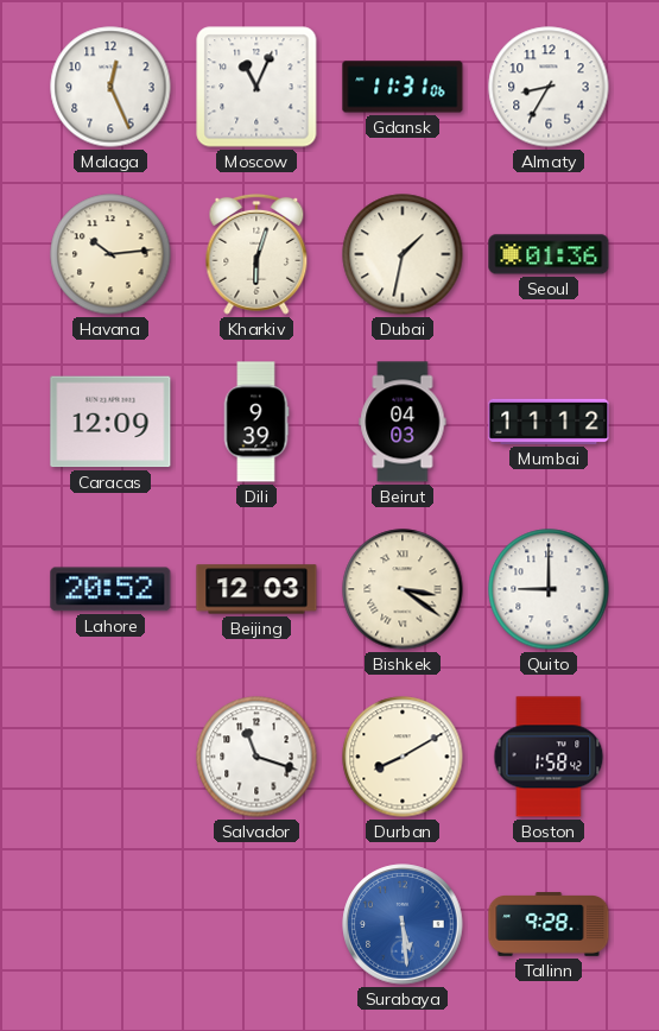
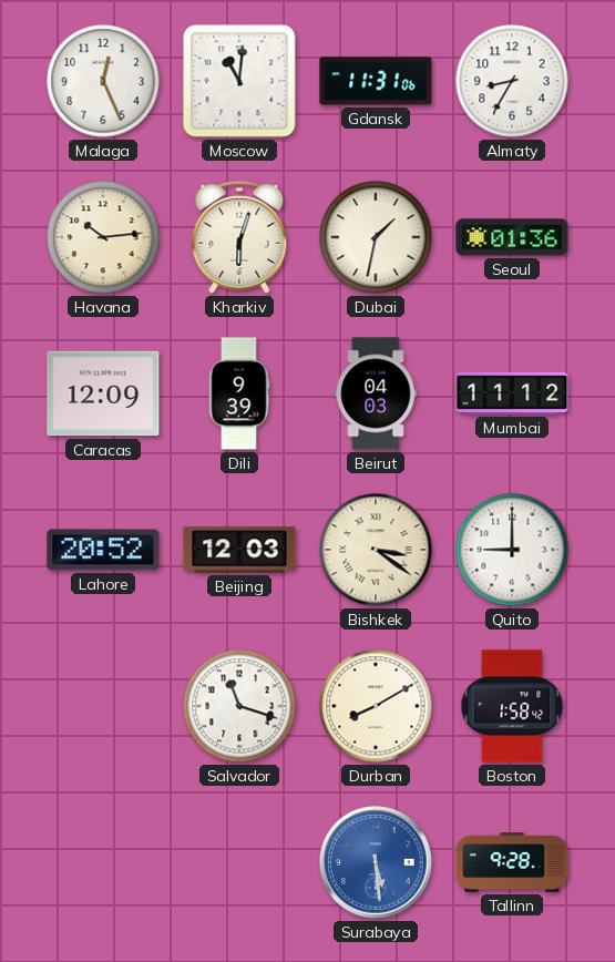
Moscow: 11:04 -> 11:01 (239, 81)
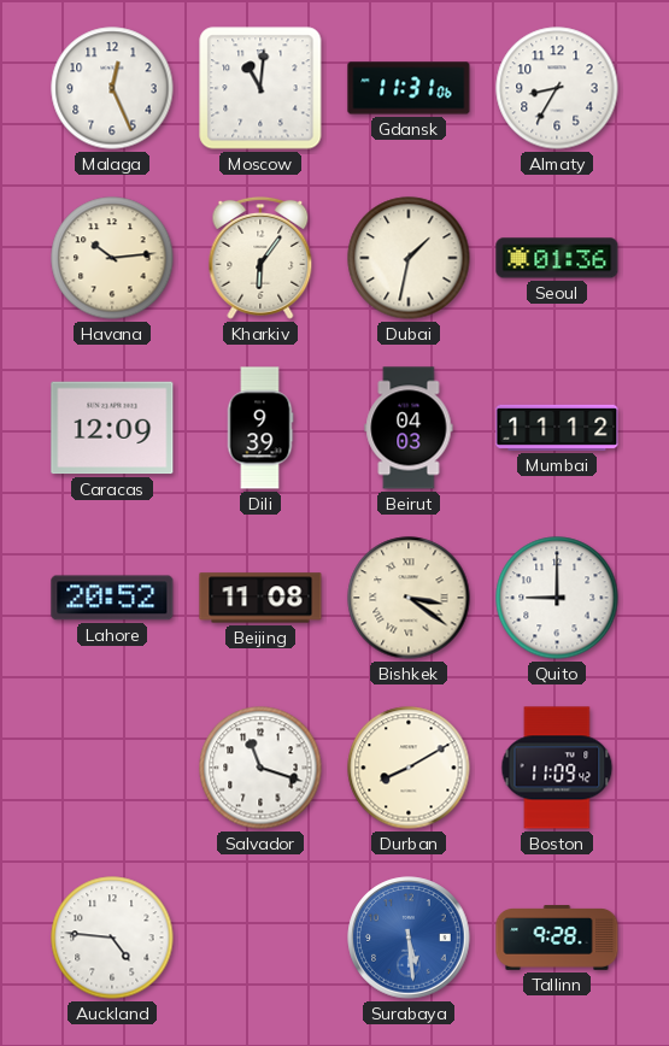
Kharkiv: 6:03 -> 6:06 (260, 258)
Beijing: 12:03 -> 11:08 (260, 598)
Boston: 1:58 -> 11:09 (557, 768)
Auckland: none -> 4:46 (112, 938)
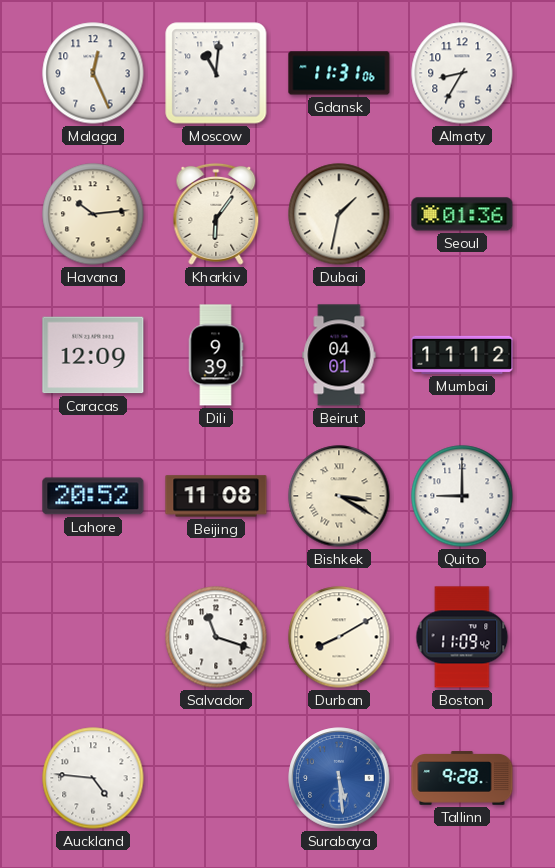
Beirut: 04:03 -> 04:01 (339, 355)
Bishkek: 3:21 -> 3:20 (339, 496)
